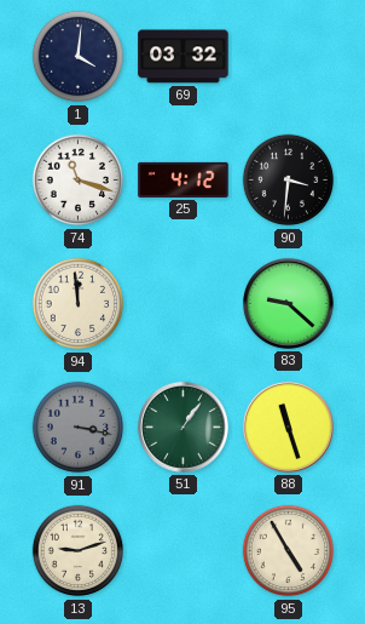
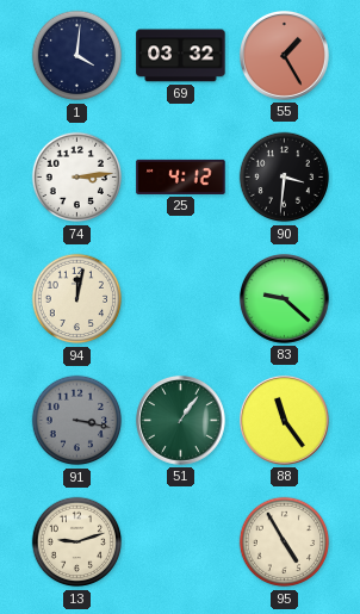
55: none -> 1:25 (284, 55)
74: 11:18 -> 3:14 (77, 178)
94: 11:59 -> 12:02 (77, 299)
88: 11:27 -> 11:24 (284, 420)
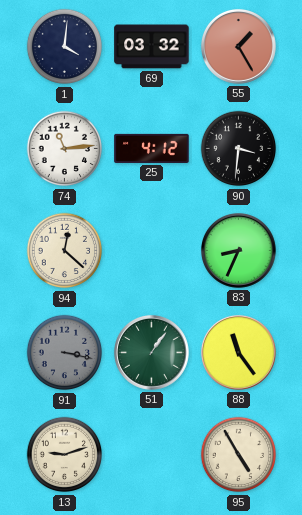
74: 3:14 -> 11:14 (65, 149)
94: 12:02 -> 12:22 (65, 251)
83: 9:22 -> 8:34 (238, 250)
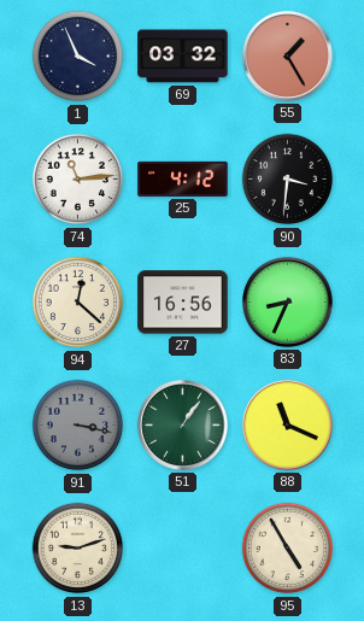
1: 4:01 -> 3:56 (78, 57)
27: none -> 16:56 (183, 303)
88: 11:24 -> 11:19 (287, 424)
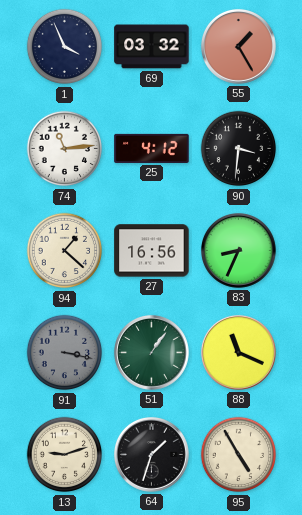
94: 12:22 -> 1:22 (65, 251)
64: none -> 1:33 (151, 454)
